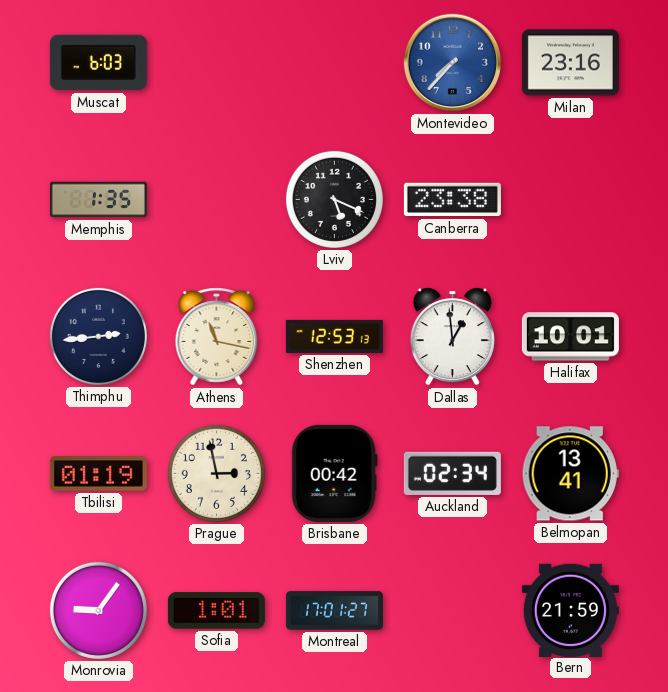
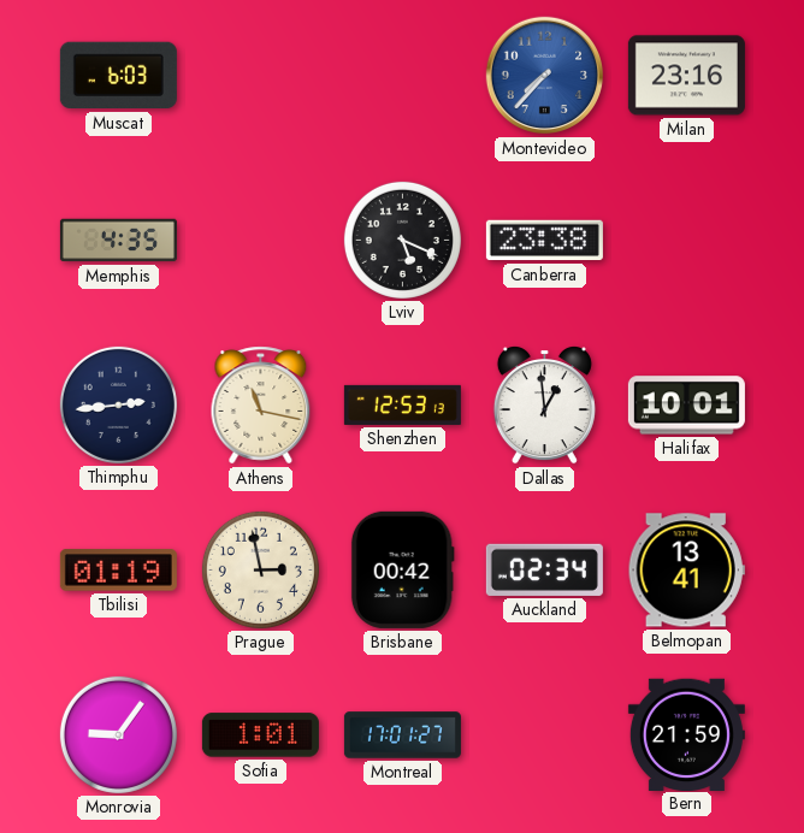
Memphis: 1:35 -> 4:35 (118, 241)
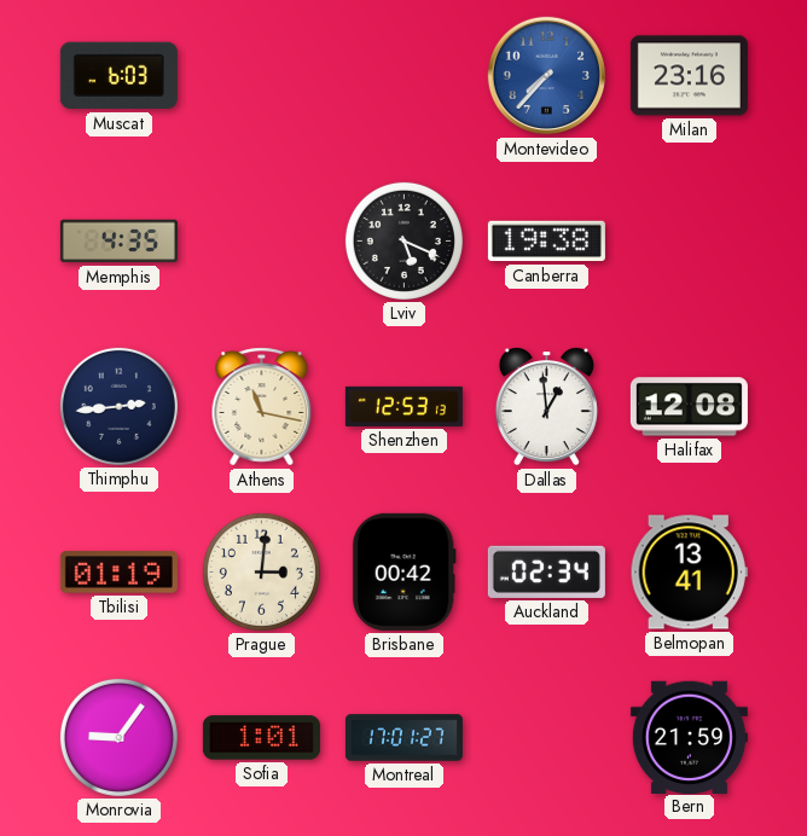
Canberra: 23:38 -> 19:38 (546, 242)
Halifax: 10:01 -> 12:08 (689, 407)
Prague: 2:58 -> 3:01 (261, 571)
